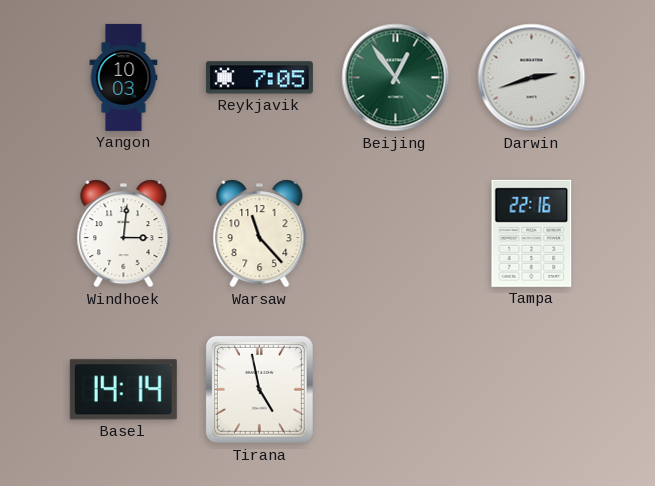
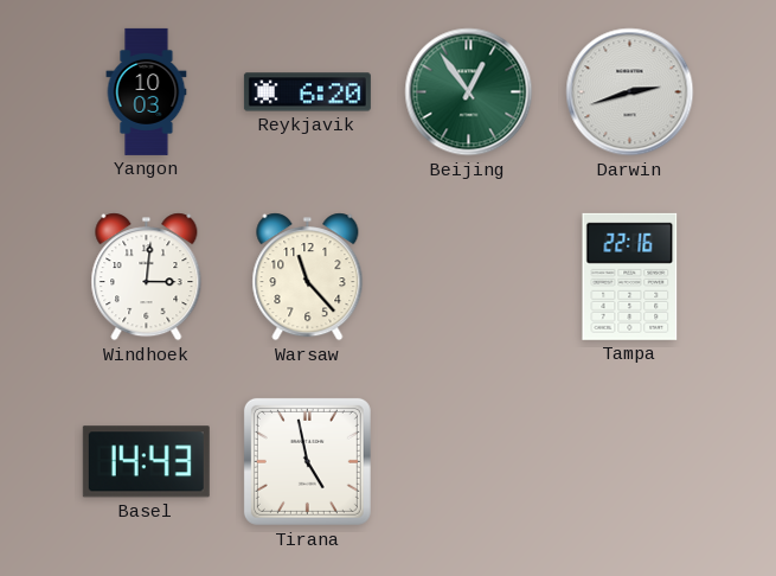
Reykjavik: 7:05 -> 6:20 (307, 92)
Basel: 14:14 -> 14:43 (146, 462)
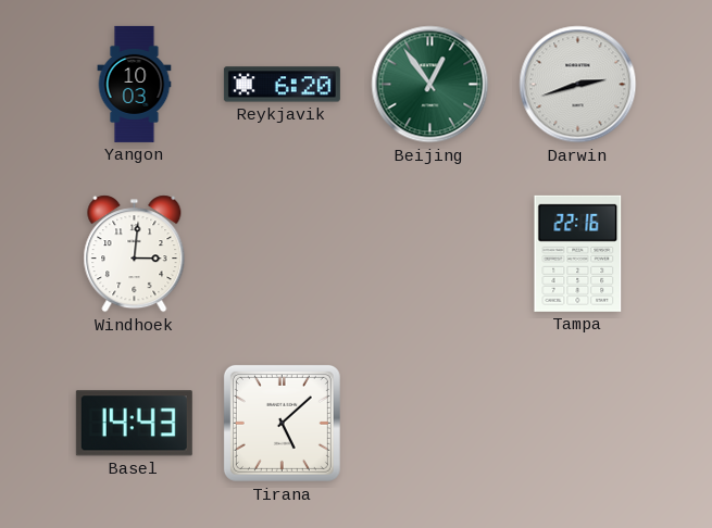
Warsaw: 11:23 -> none (308, 277)
Tirana: 4:58 -> 5:08 (282, 423)
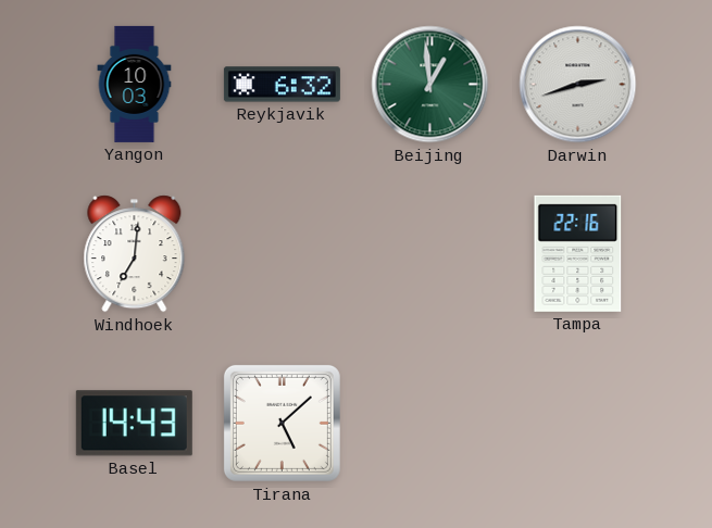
Reykjavik: 6:20 -> 6:32 (282, 85)
Beijing: 12:54 -> 12:59 (430, 85)
Windhoek: 3:01 -> 7:01 (135, 254)
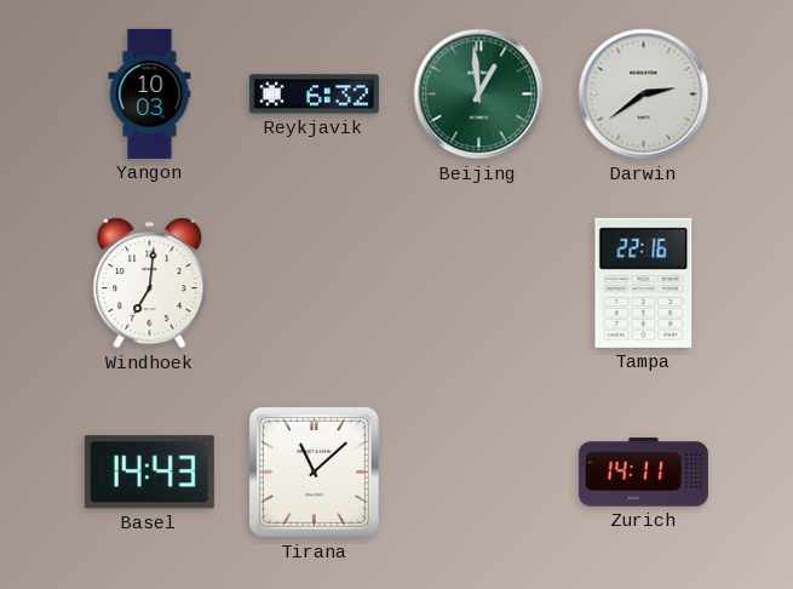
Darwin: 2:42 -> 2:39 (644, 95)
Tirana: 5:08 -> 11:08 (314, 471)
Zurich: none -> 14:11 (643, 473)
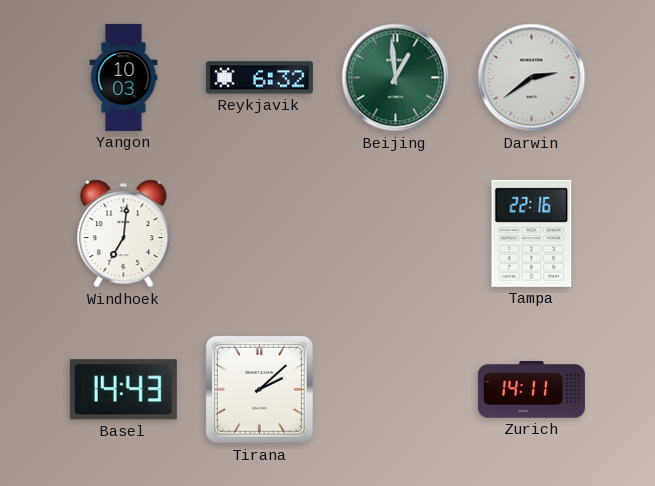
Tirana: 11:08 -> 2:08 (259, 389)
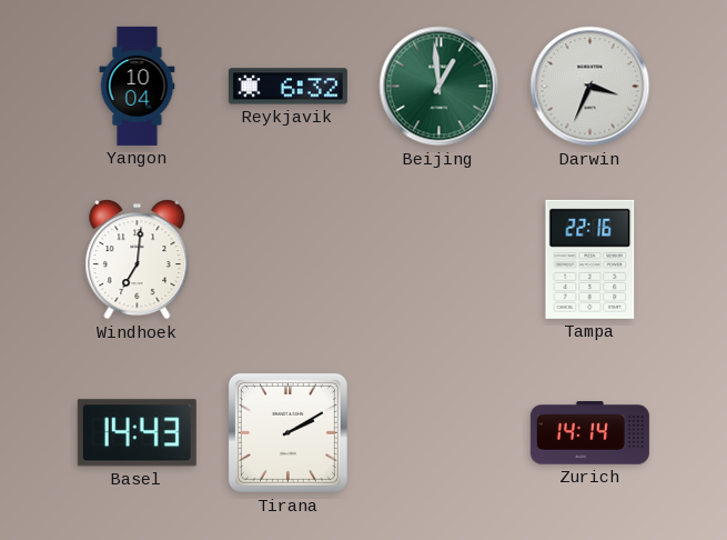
Yangon: 10:03 -> 10:04 (138, 86)
Darwin: 2:39 -> 3:34 (590, 87)
Tirana: 2:08 -> 2:10 (287, 432)
Zurich: 14:11 -> 14:14 (589, 433)
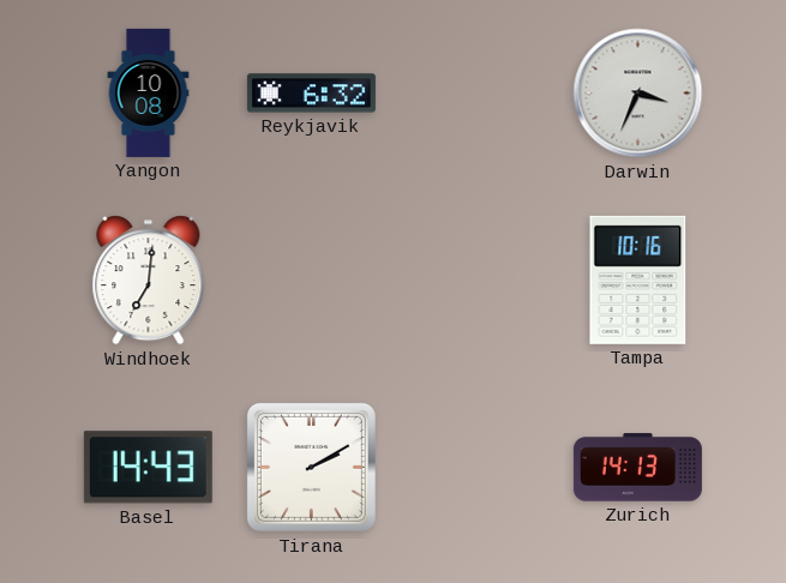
Yangon: 10:04 -> 10:08 (149, 92)
Beijing: 12:59 -> none (440, 87)
Tampa: 22:16 -> 10:16 (638, 280)
Zurich: 14:14 -> 14:13 (637, 468)
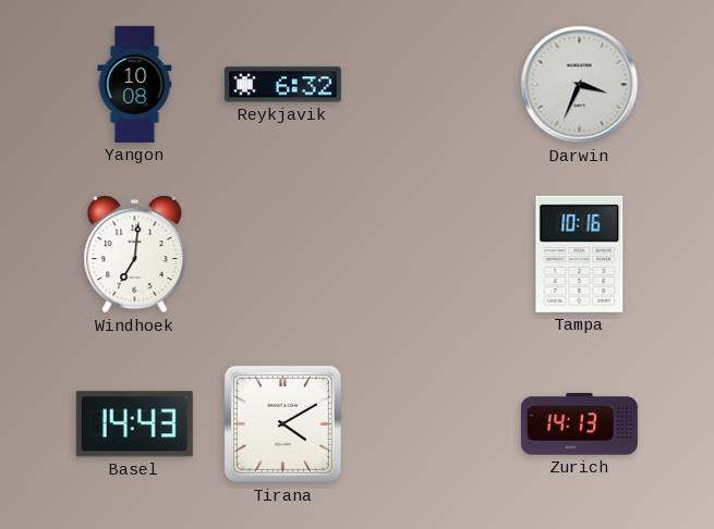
Tirana: 2:10 -> 4:10 (282, 423)
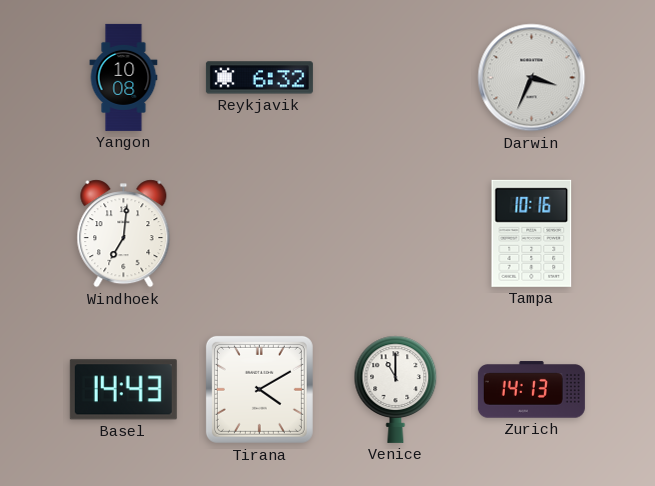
Venice: none -> 11:00 (396, 389)
